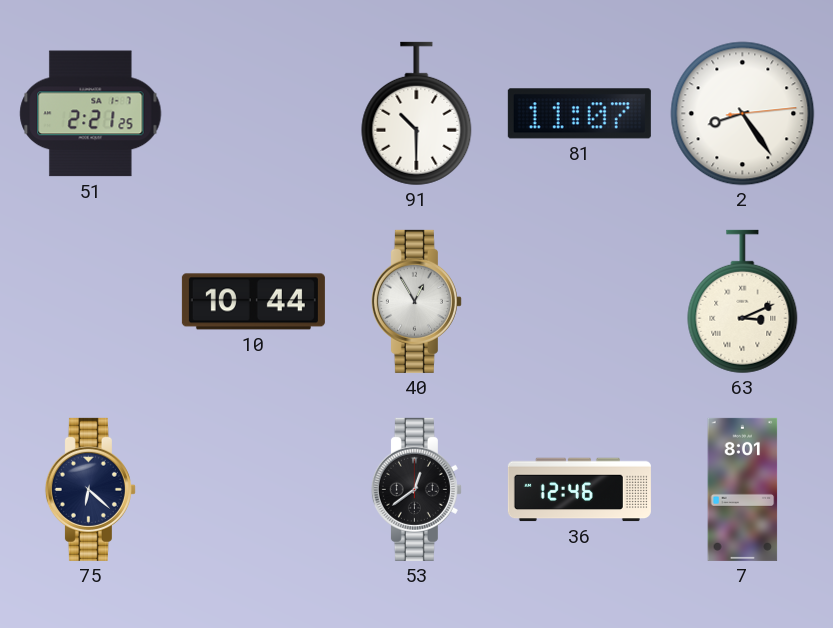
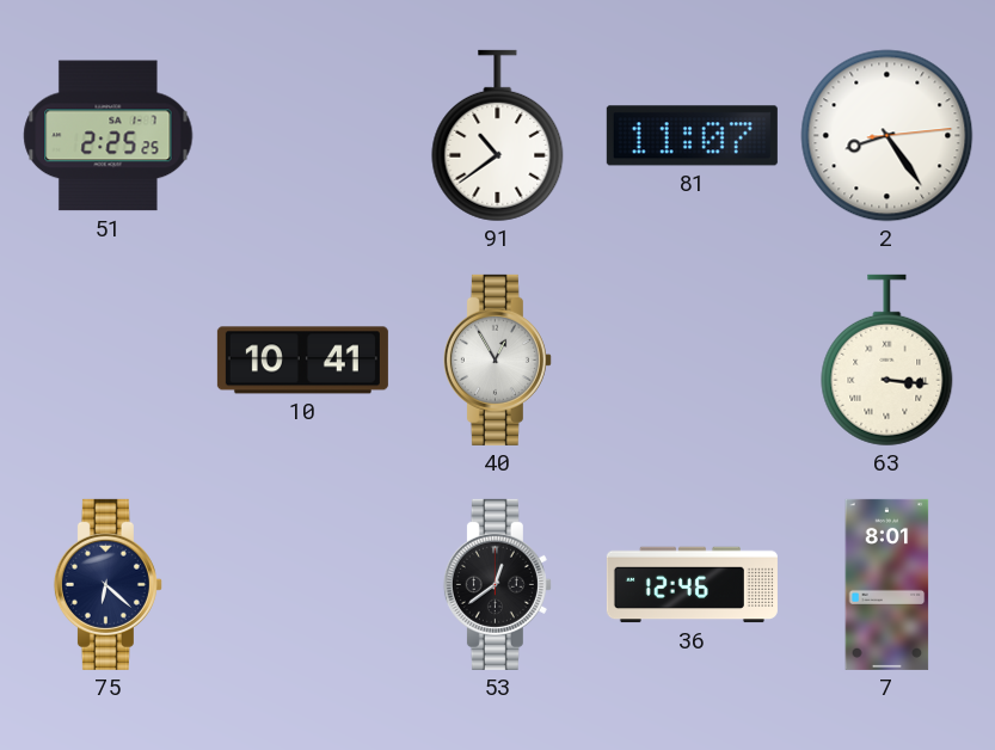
51: 2:21 -> 2:25 (109, 136)
91: 10:30 -> 10:39 (498, 136)
10: 10:44 -> 10:41 (302, 361)
63: 3:11 -> 3:16 (887, 361)
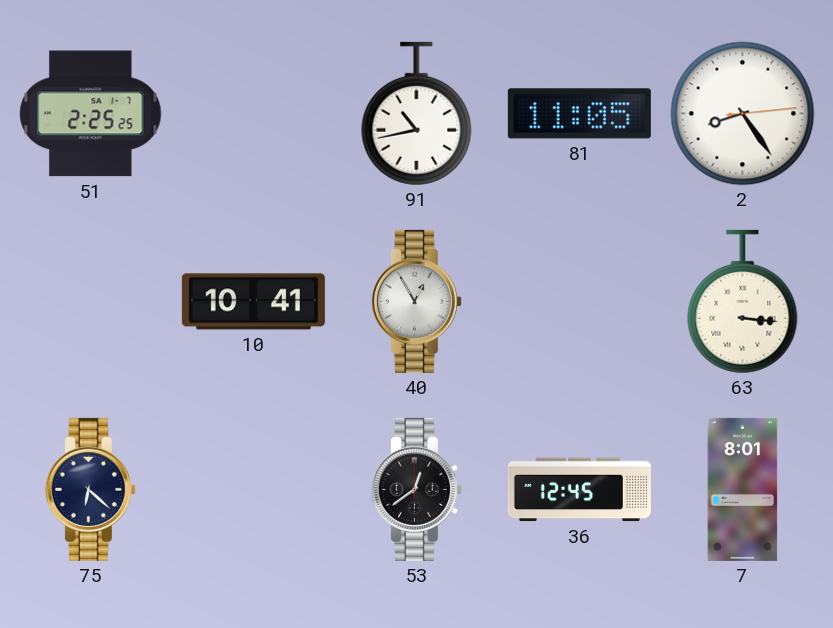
91: 10:39 -> 10:43 (417, 114)
81: 11:07 -> 11:05 (579, 114)
36: 12:46 -> 12:45 (579, 490)
